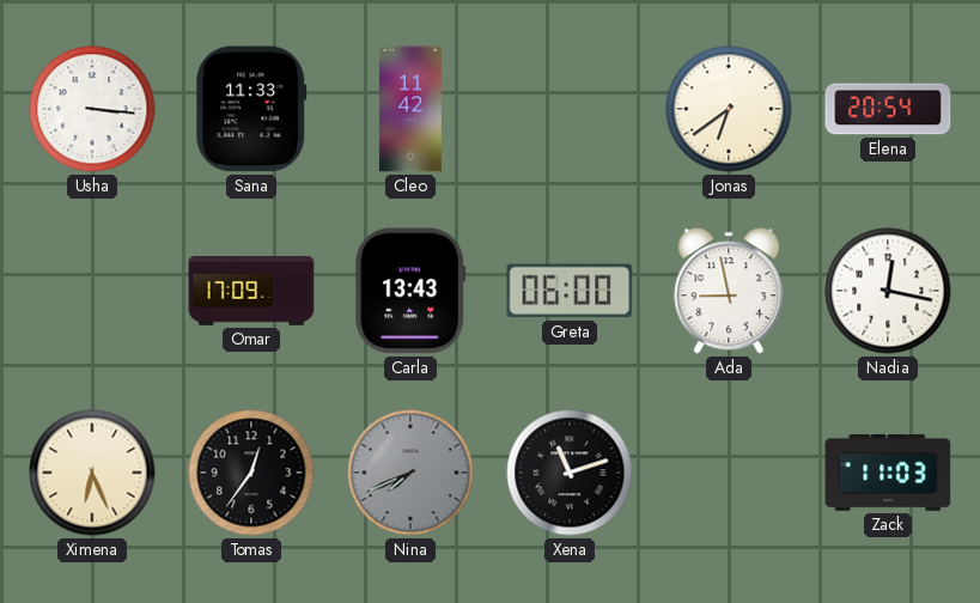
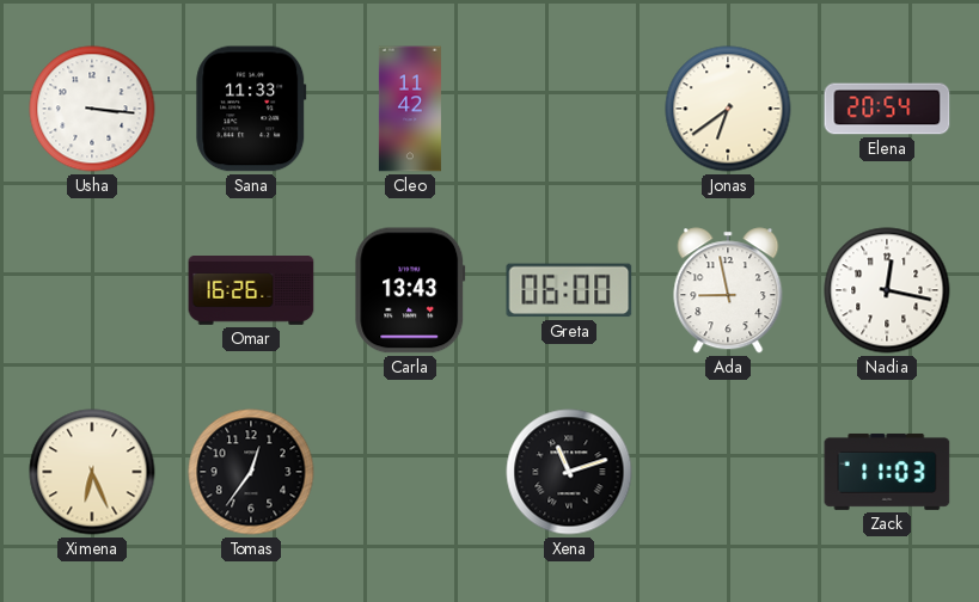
Omar: 17:09 -> 16:26 (251, 291)
Nina: 7:41 -> none (410, 473)
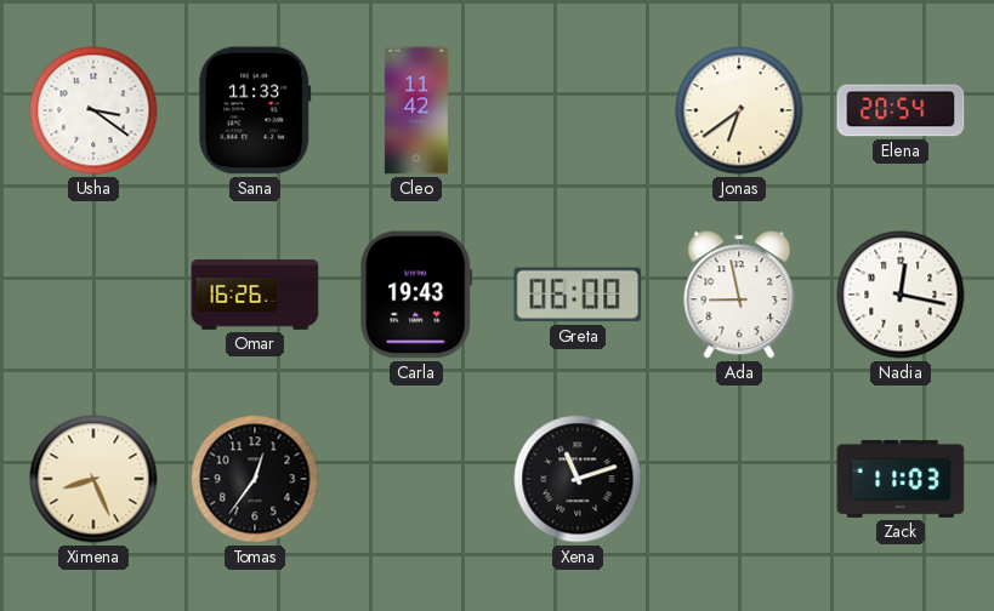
Usha: 3:16 -> 3:21 (93, 110)
Carla: 13:43 -> 19:43 (416, 295)
Ximena: 6:26 -> 8:26 (93, 479)
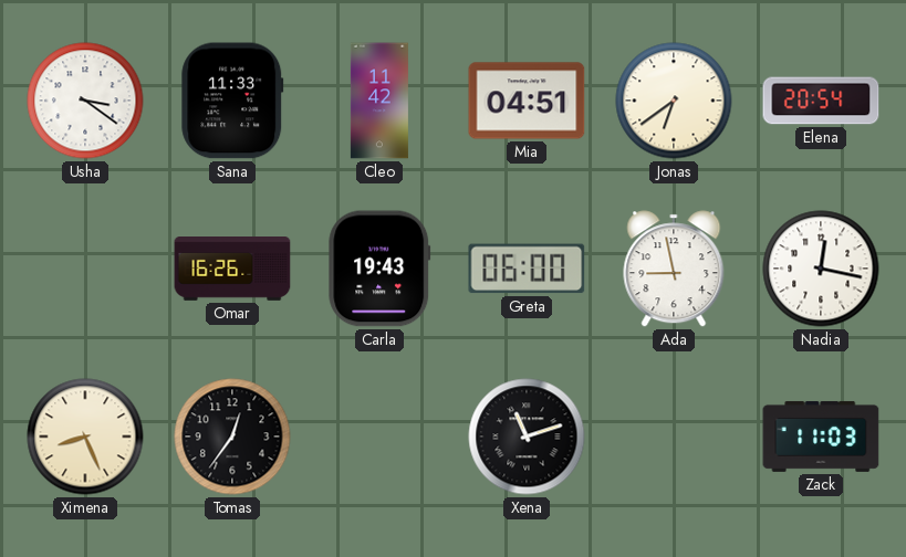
Mia: none -> 04:51 (527, 101)
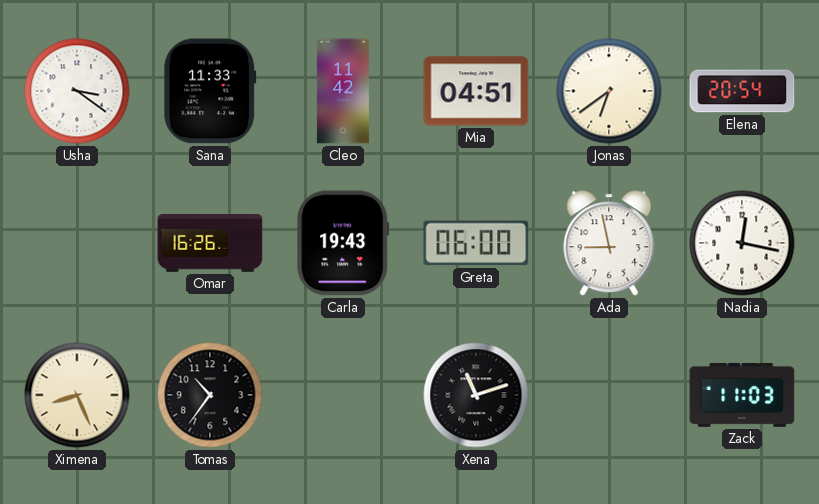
Tomas: 12:36 -> 10:36 (210, 395)
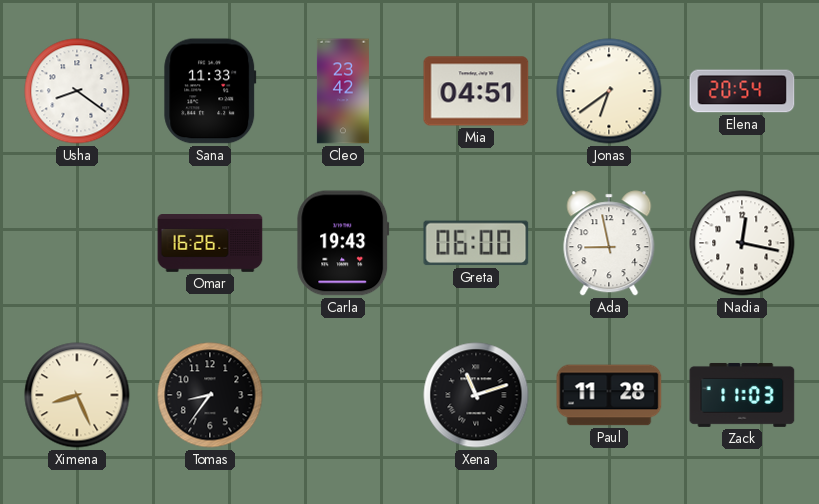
Usha: 3:21 -> 8:21 (77, 91)
Cleo: 11:42 -> 23:42 (343, 91)
Tomas: 10:36 -> 8:36 (210, 395)
Paul: none -> 11:28 (609, 395)
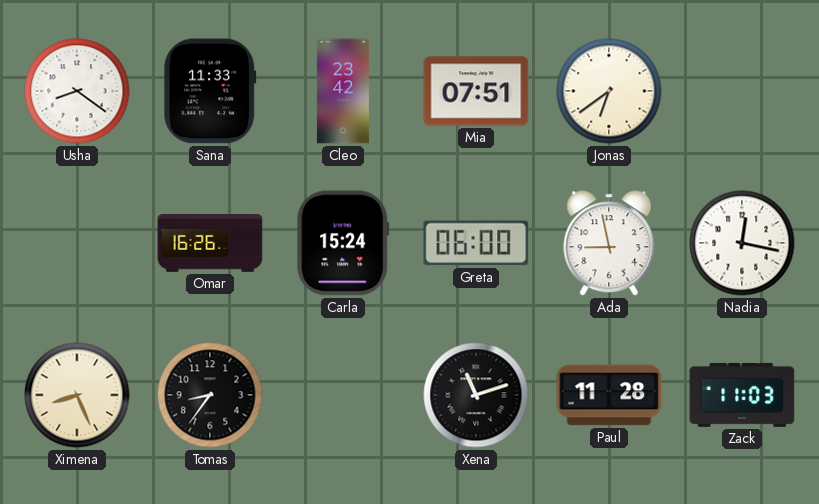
Mia: 04:51 -> 07:51 (476, 91)
Elena: 20:54 -> none (742, 91)
Carla: 19:43 -> 15:24 (343, 243)
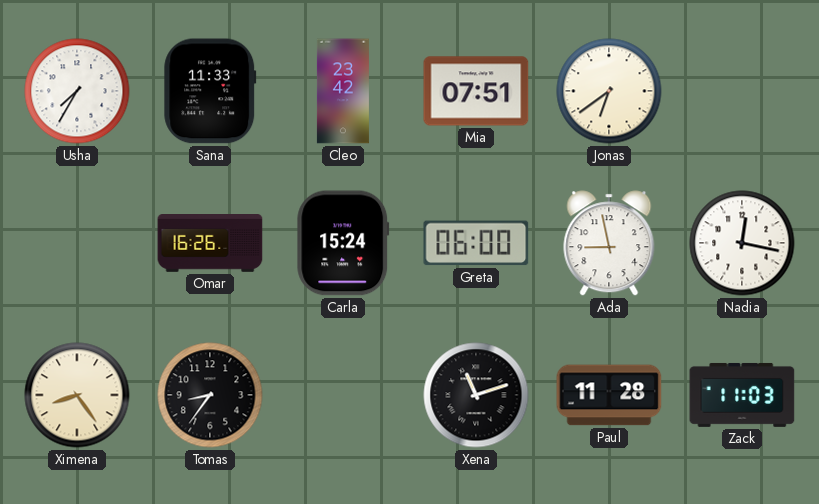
Usha: 8:21 -> 7:35 (77, 91)
Ximena: 8:26 -> 8:24 (77, 395)
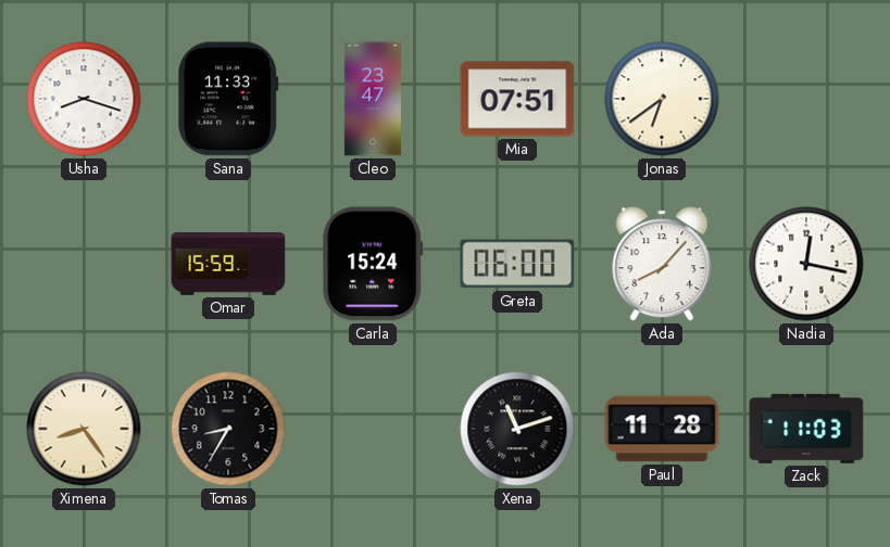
Usha: 7:35 -> 8:18 (84, 99)
Cleo: 23:42 -> 23:47 (373, 99)
Omar: 16:26 -> 15:59 (228, 265)
Ada: 8:58 -> 8:07 (662, 264)
Tomas: 8:36 -> 8:35 (228, 429)
